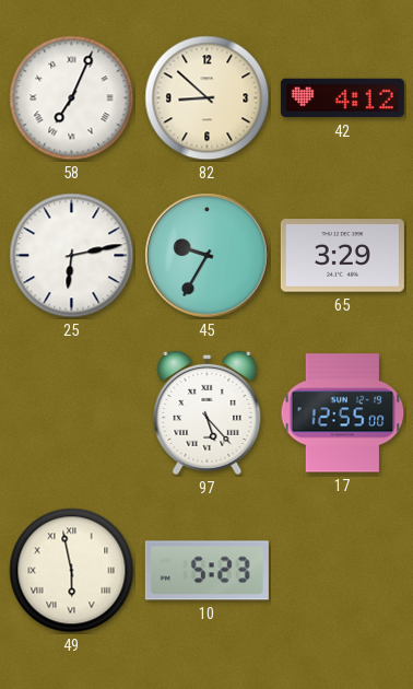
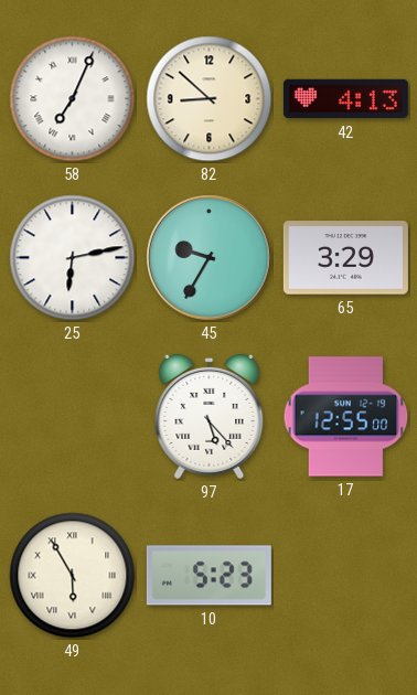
42: 4:12 -> 4:13 (345, 99)
49: 5:58 -> 5:55 (73, 576)
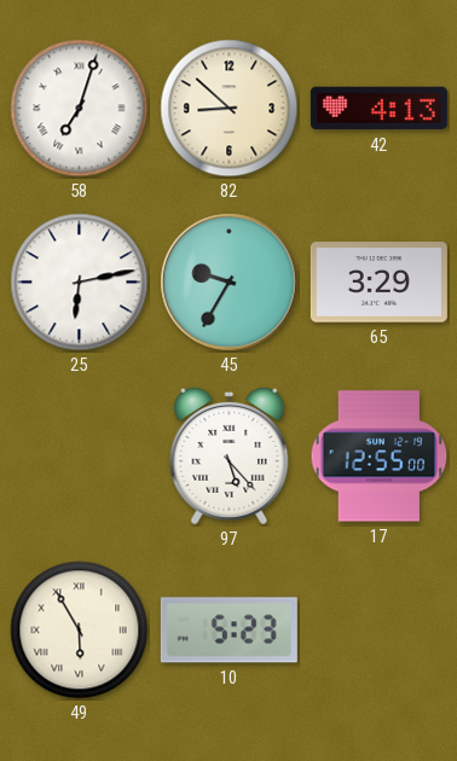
58: 7:04 -> 7:03 (80, 109)
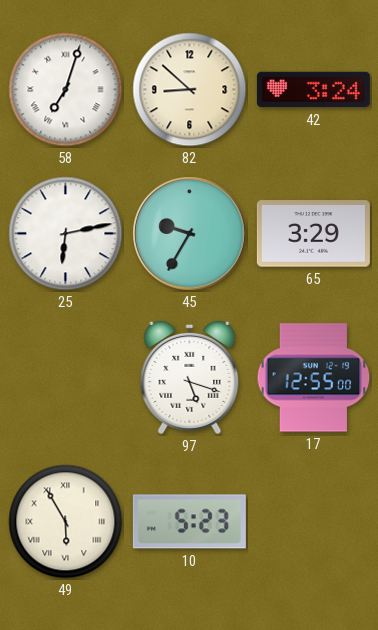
42: 4:13 -> 3:24 (313, 90)
97: 5:23 -> 5:18 (190, 377)
